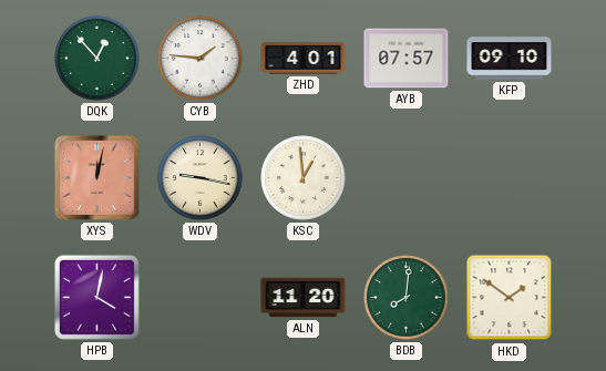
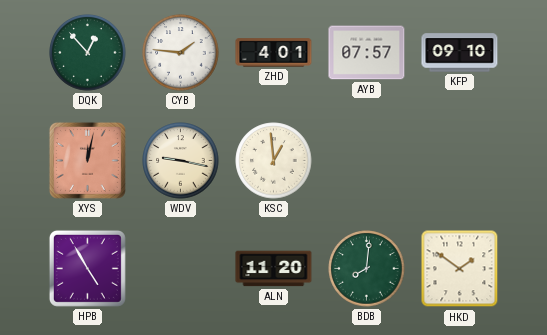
HPB: 4:02 -> 4:55 (87, 268)
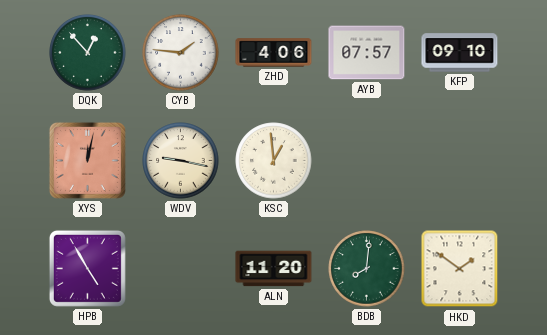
ZHD: 4:01 -> 4:06 (274, 53)
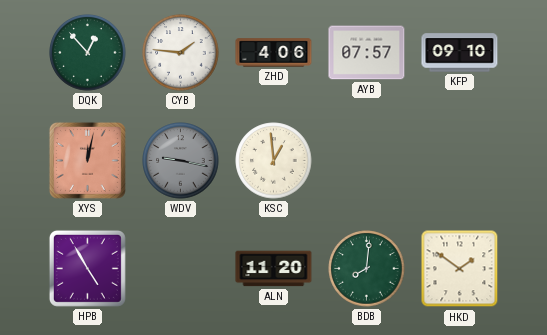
WDV dial: cream -> grey (181, 161)
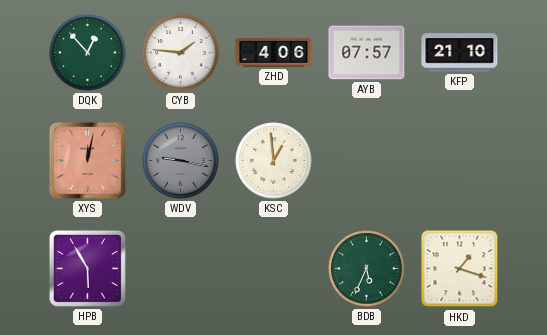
KFP: 09:10 -> 21:10 (460, 53)
HPB: 4:55 -> 5:55 (87, 268)
ALN: 11:20 -> none (274, 269)
BDB: 8:01 -> 5:34 (367, 269)
HKD: 1:51 -> 1:18 (460, 269)
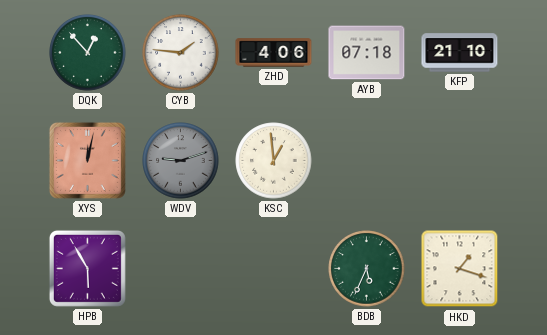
AYB: 07:57 -> 07:18 (367, 53)
WDV: 9:17 -> 9:12 (181, 161)
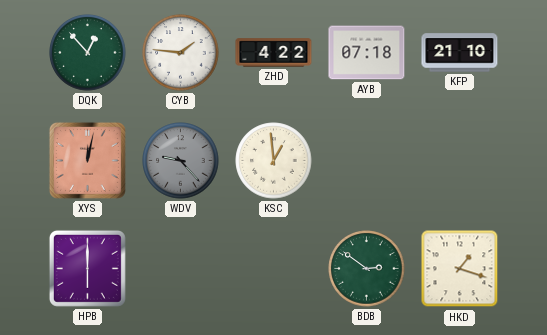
ZHD: 4:06 -> 4:22 (274, 53)
WDV: 9:12 -> 9:23 (181, 161)
HPB: 5:55 -> 6:00 (87, 268)
BDB: 5:34 -> 2:51 (367, 269)
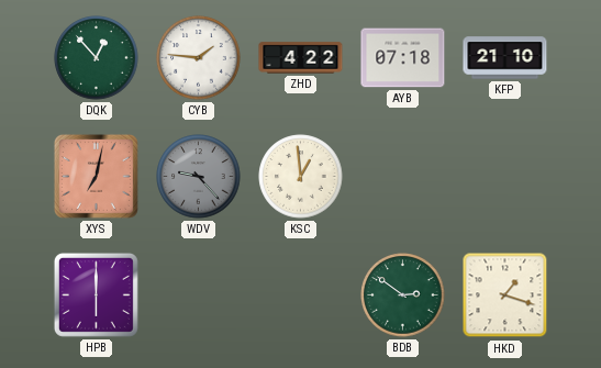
XYS: 12:02 -> 7:02 (96, 176)
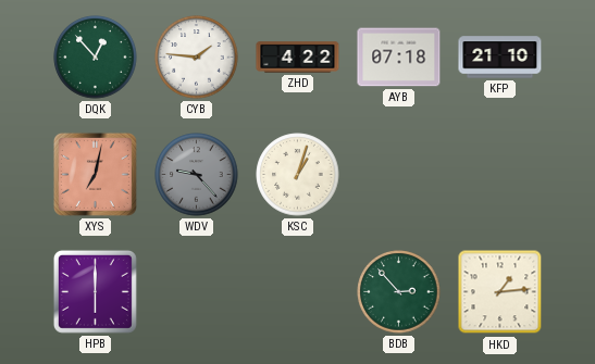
KSC: 12:59 -> 1:03 (298, 175)
BDB: 2:51 -> 2:53 (399, 292)
HKD: 1:18 -> 1:14 (500, 292)
